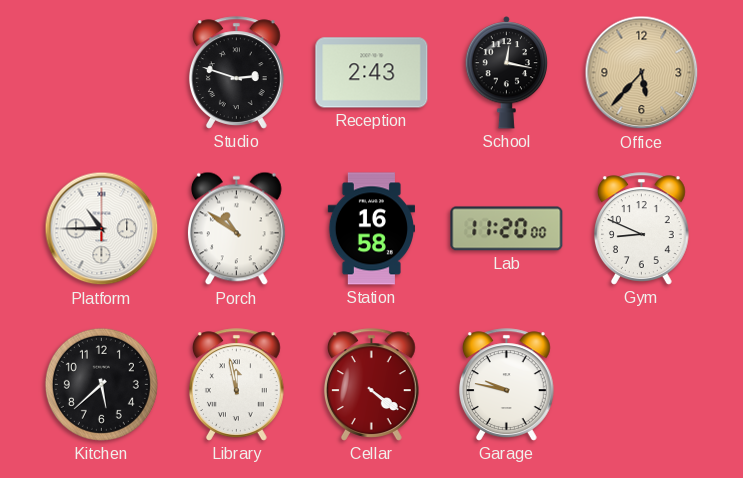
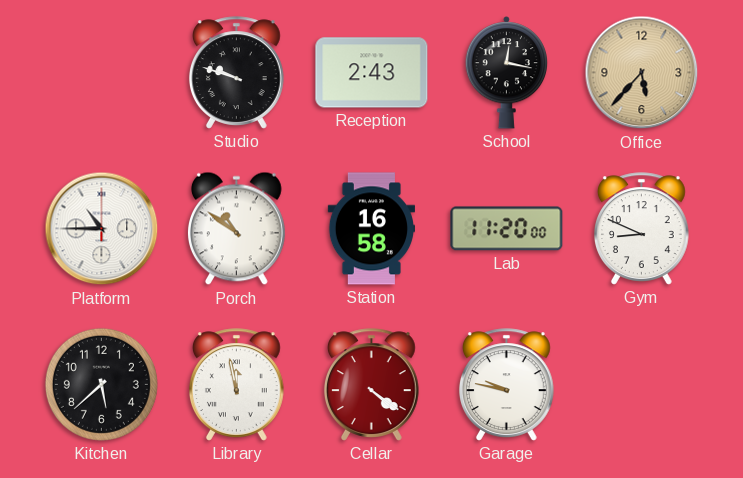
Studio: 2:48 -> 9:48 (236, 73)
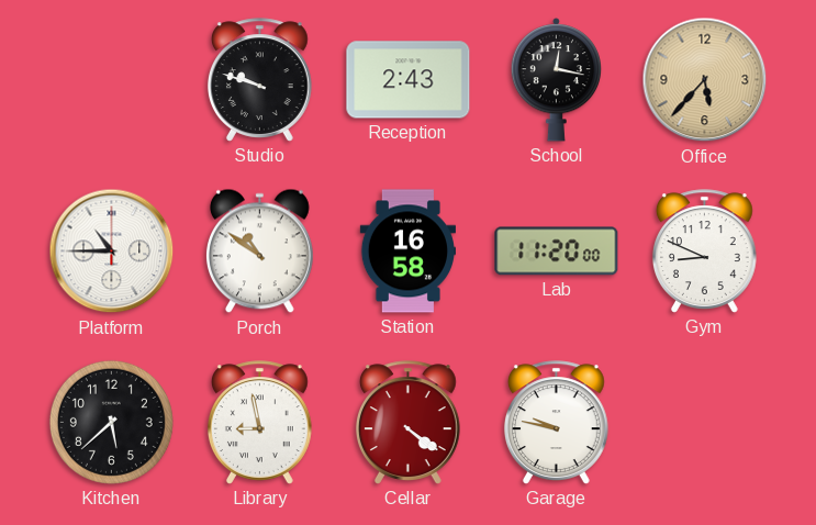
Library: 11:58 -> 8:58 (259, 423)
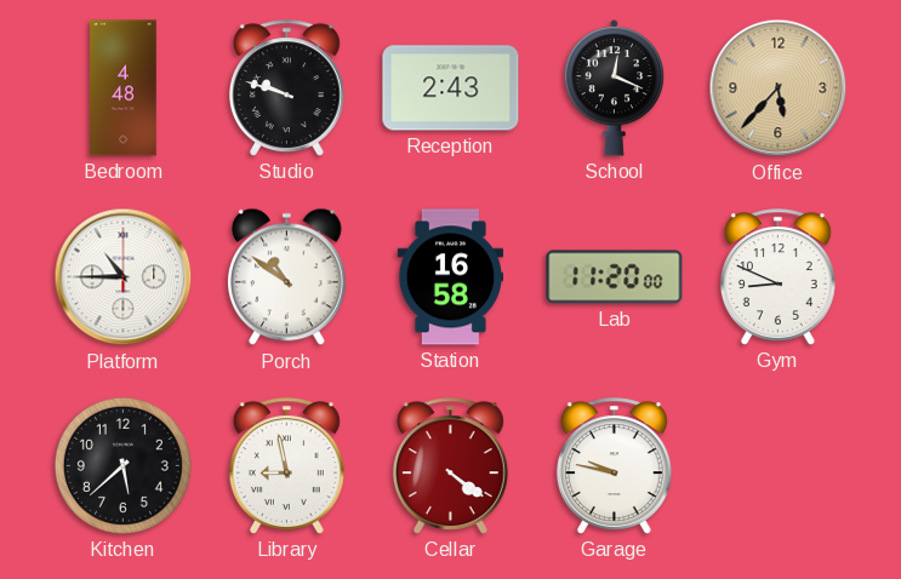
Bedroom: none -> 4:48 (124, 88)
School: 12:17 -> 12:19 (615, 88)
